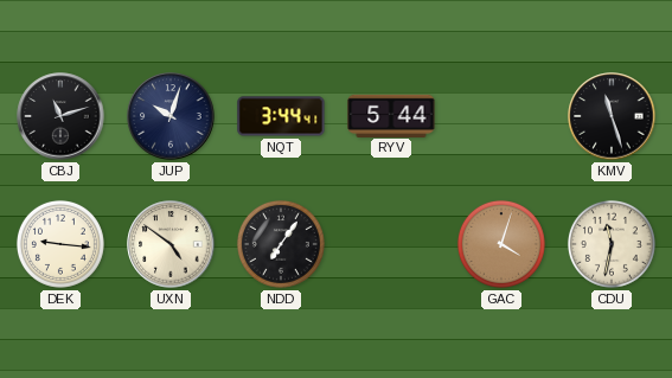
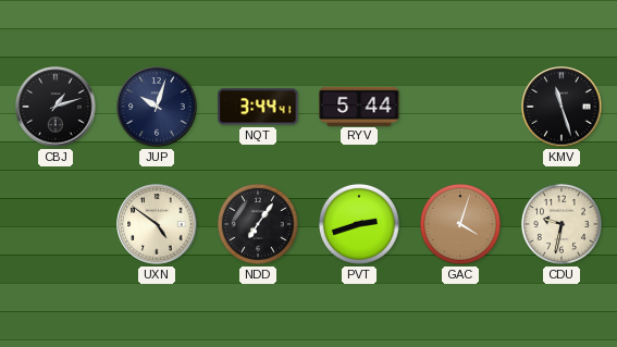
CBJ: 11:12 -> 1:12 (55, 107)
DEK: 9:16 -> none (60, 244)
PVT: none -> 2:42 (359, 224)
CDU: 11:32 -> 9:32 (562, 224)
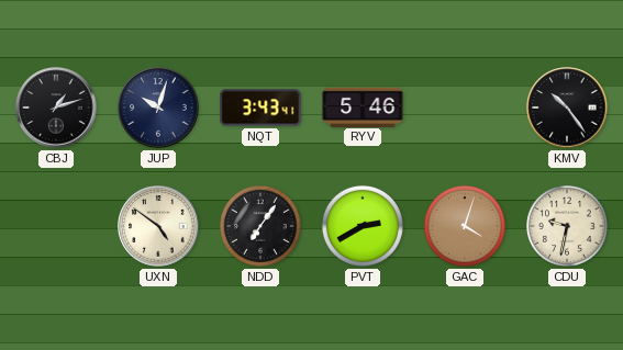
NQT: 3:44 -> 3:43 (260, 108)
RYV: 5:44 -> 5:46 (363, 106)
KMV: 11:27 -> 10:24 (567, 108)
PVT: 2:42 -> 2:40 (363, 226)
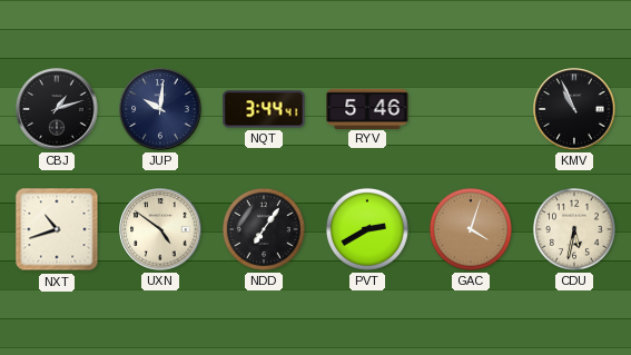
JUP: 10:03 -> 10:01 (160, 109)
NQT: 3:43 -> 3:44 (264, 109)
KMV: 10:24 -> 10:56 (574, 109)
NXT: none -> 10:42 (57, 229)
CDU: 9:32 -> 5:32 (574, 229)
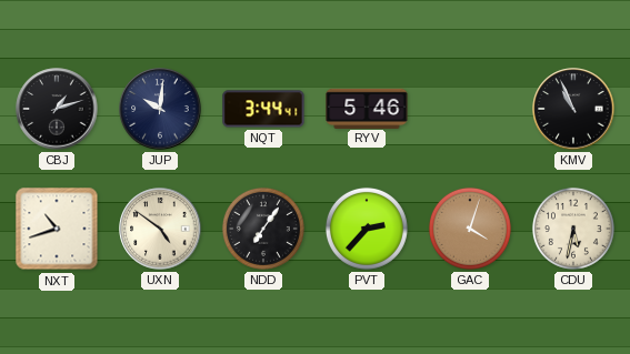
PVT: 2:40 -> 2:37 (367, 229)
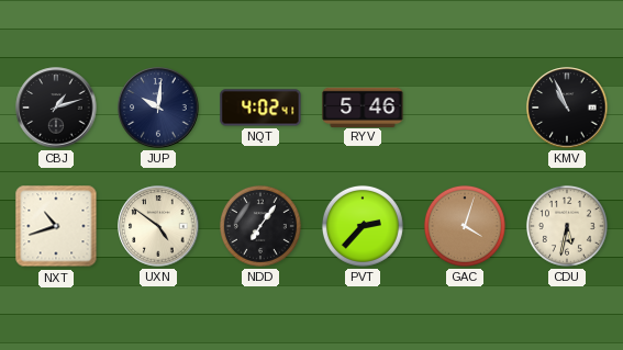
NQT: 3:44 -> 4:02 (260, 108)
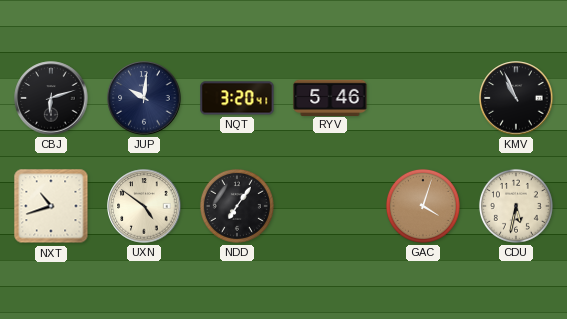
CBJ: 1:12 -> 6:12 (51, 98)
NQT: 4:02 -> 3:20 (237, 98)
PVT: 2:37 -> none (363, 226)
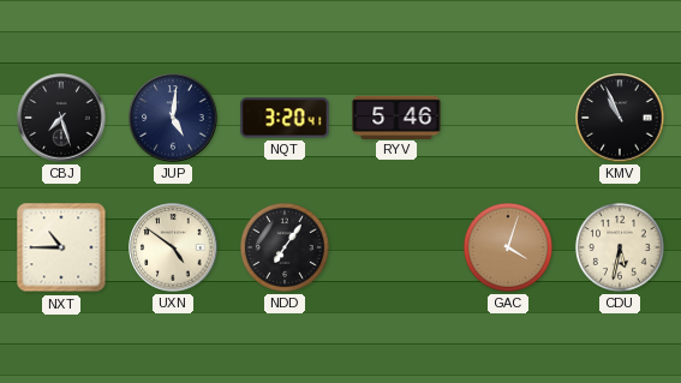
CBJ: 6:12 -> 7:27 (61, 118)
JUP: 10:01 -> 5:01 (173, 118)
NXT: 10:42 -> 10:45 (61, 247)
